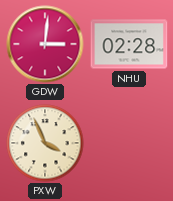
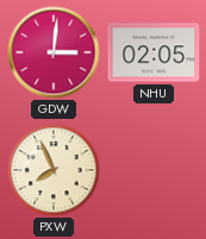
NHU: 02:28 -> 02:05 (154, 52)
PXW: 3:56 -> 7:56 (54, 170)
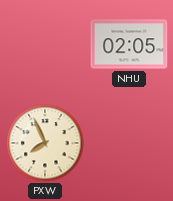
GDW: 3:01 -> none (54, 52)
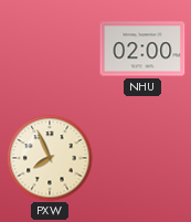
NHU: 02:05 -> 02:00 (142, 49)
